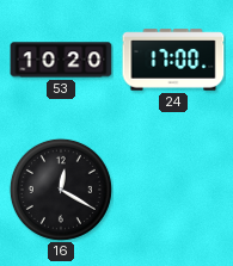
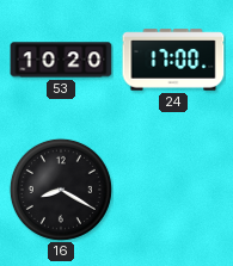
16: 12:20 -> 8:20 (61, 190)
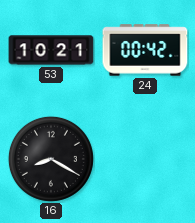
53: 10:20 -> 10:21 (51, 50)
24: 17:00 -> 00:42 (145, 50)
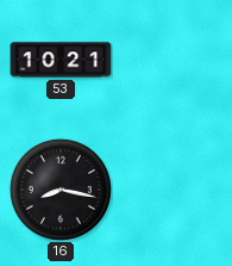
24: 00:42 -> none (145, 50)
16: 8:20 -> 8:17 (61, 190)
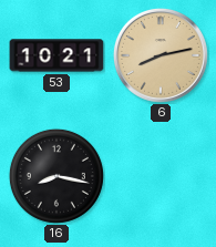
6: none -> 8:13 (161, 55)
